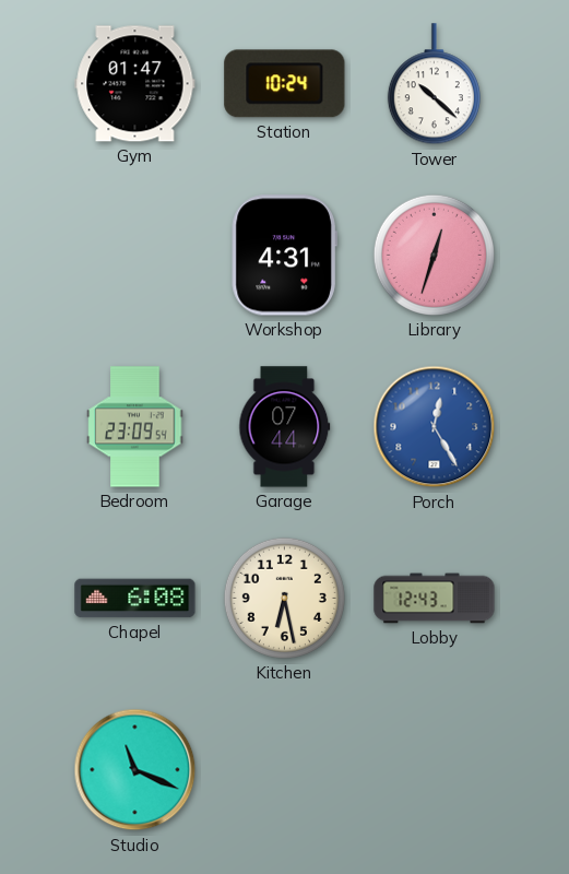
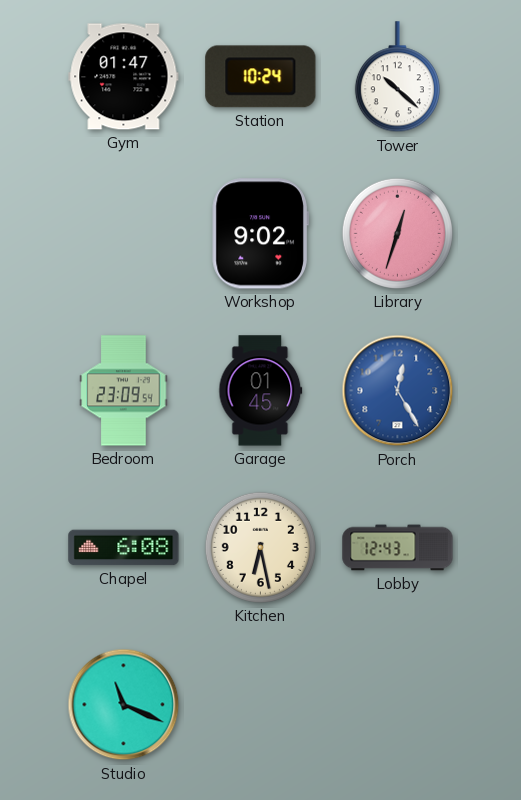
Workshop: 4:31 -> 9:02 (260, 234)
Garage: 07:44 -> 01:45 (261, 391)
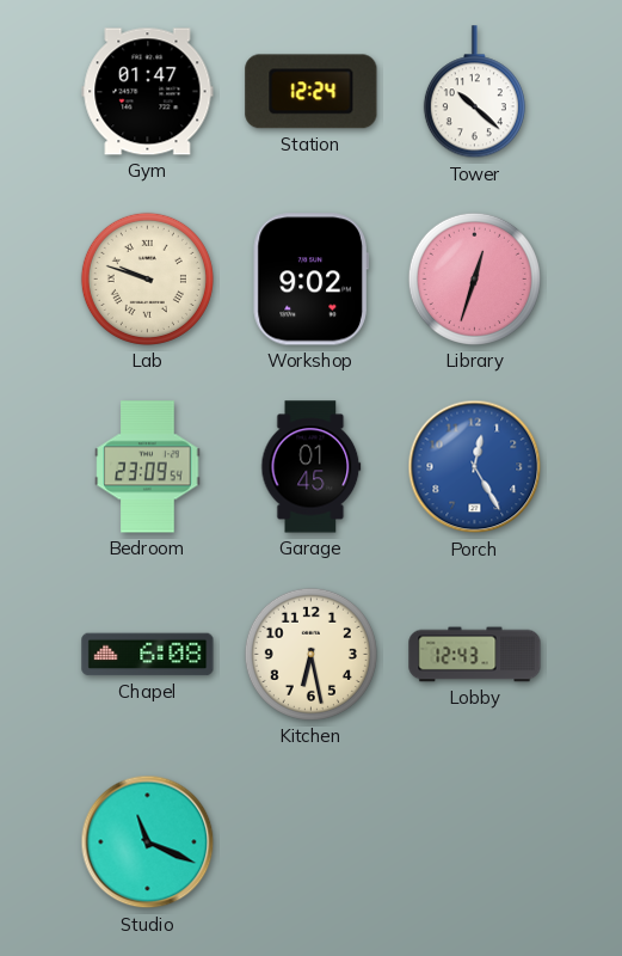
Station: 10:24 -> 12:24 (312, 92)
Lab: none -> 9:48 (147, 278)
